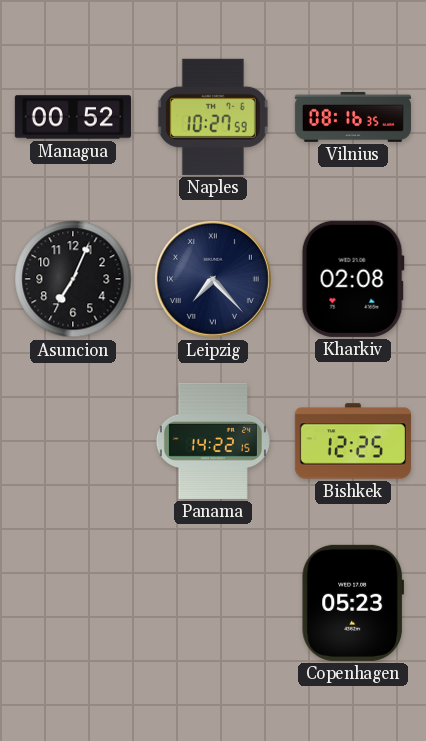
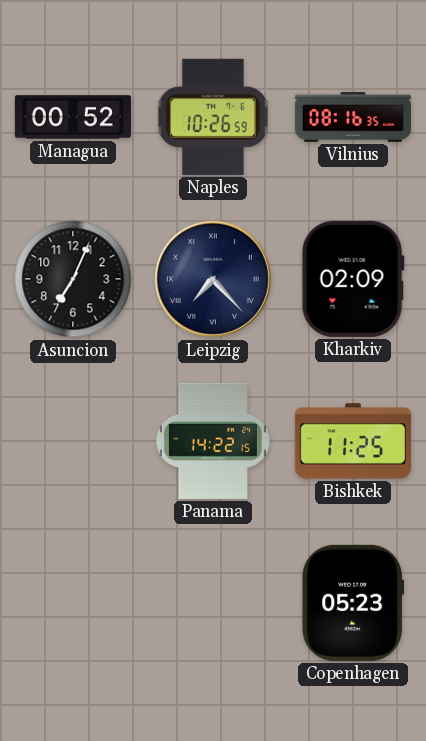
Naples: 10:27 -> 10:26 (213, 117)
Kharkiv: 02:08 -> 02:09 (353, 279)
Bishkek: 12:25 -> 11:25 (353, 441)
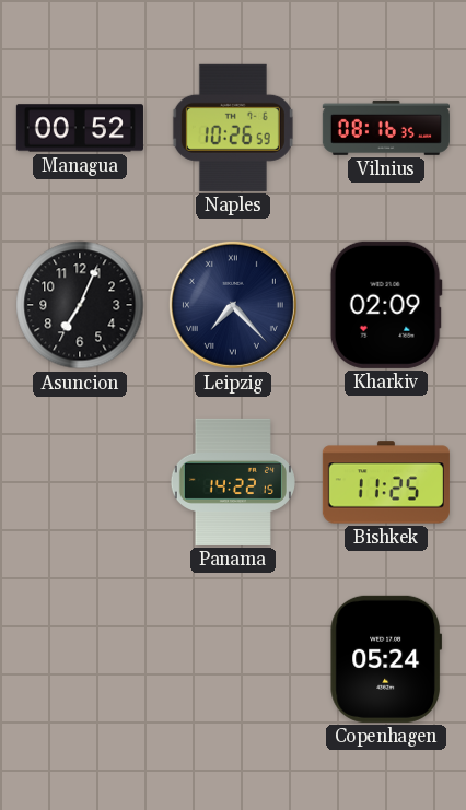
Copenhagen: 05:23 -> 05:24 (386, 659)
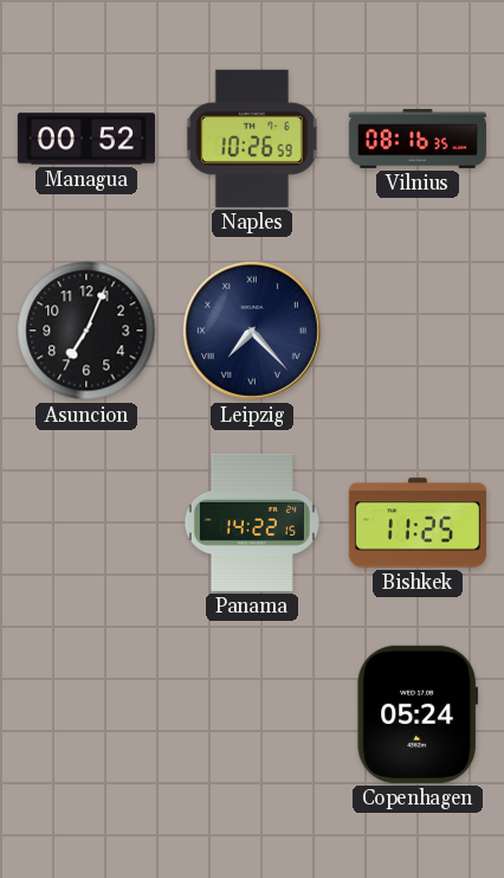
Kharkiv: 02:09 -> none (386, 305)
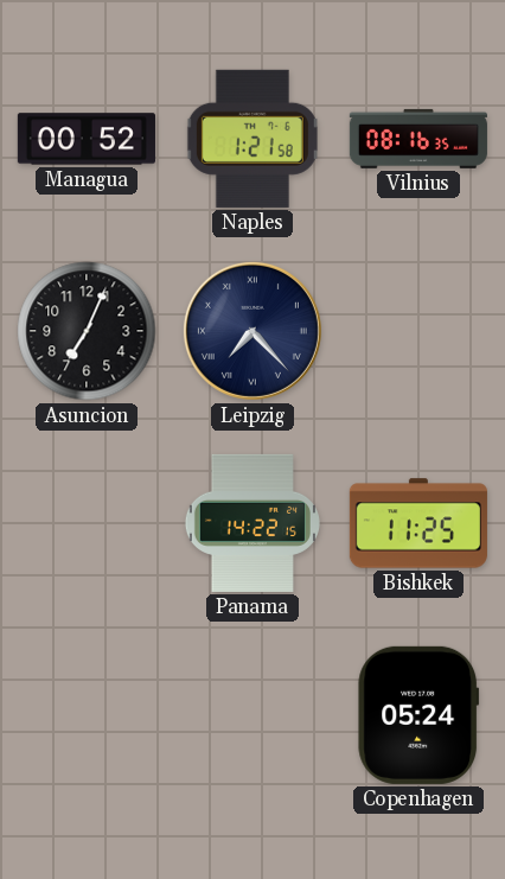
Naples: 10:26 -> 1:21 (252, 139)
